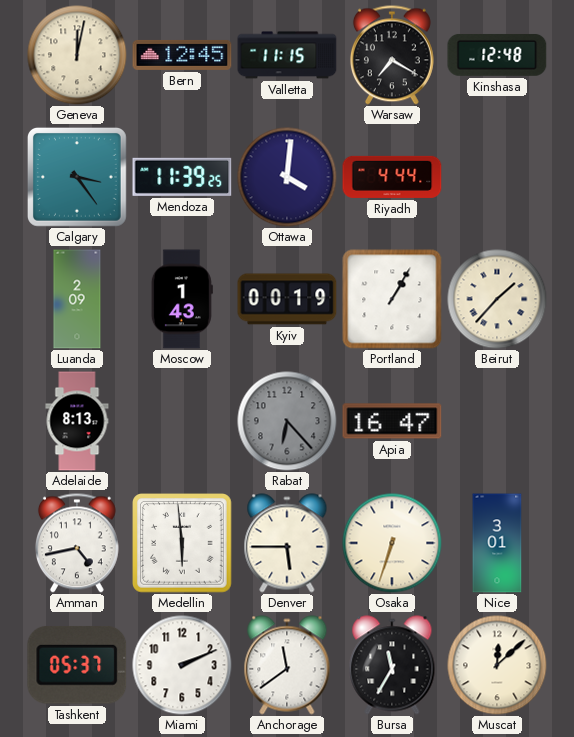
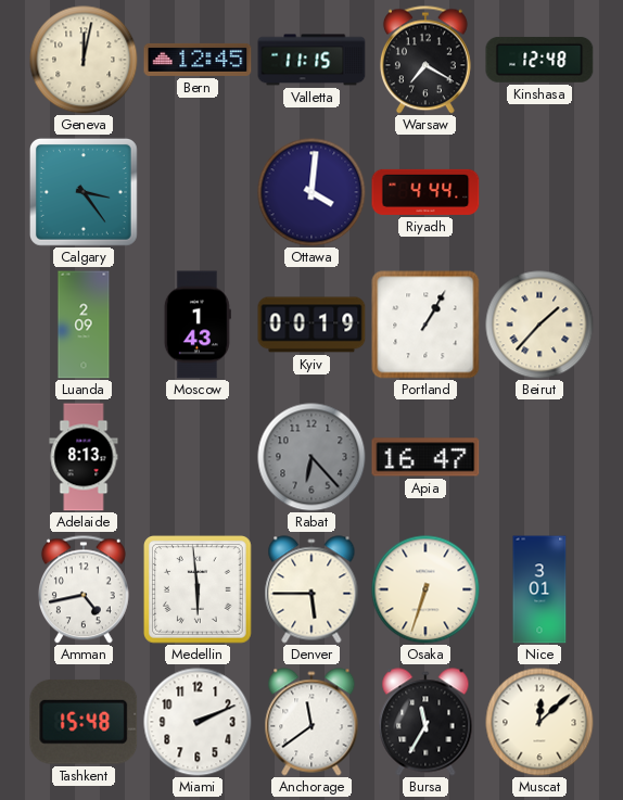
Mendoza: 11:39 -> none (182, 177)
Tashkent: 05:37 -> 15:48 (84, 722)
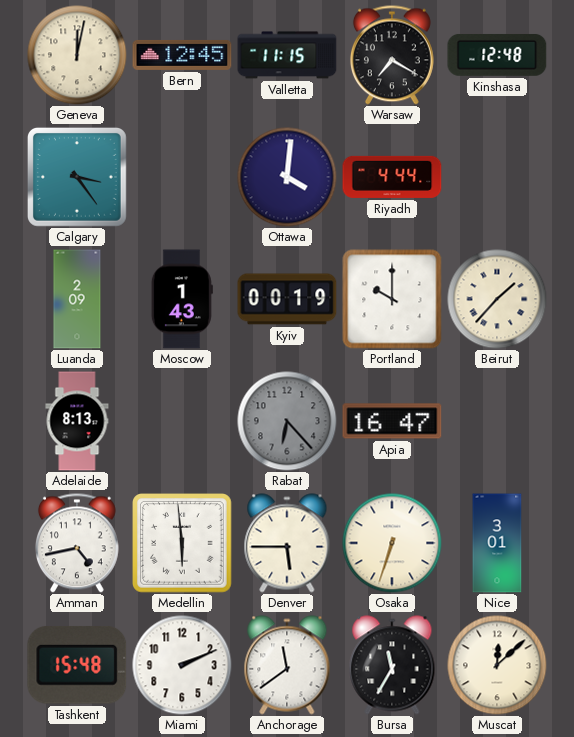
Portland: 1:05 -> 10:00 (392, 299)
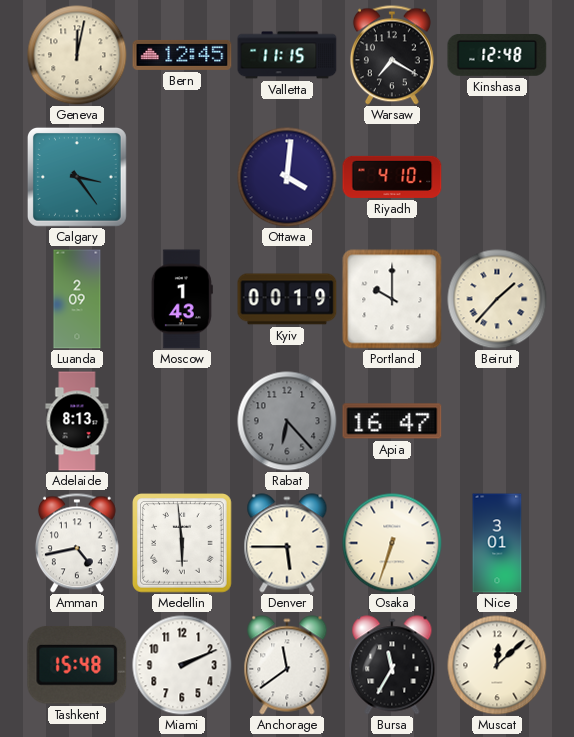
Riyadh: 4:44 -> 4:10 (392, 177)
